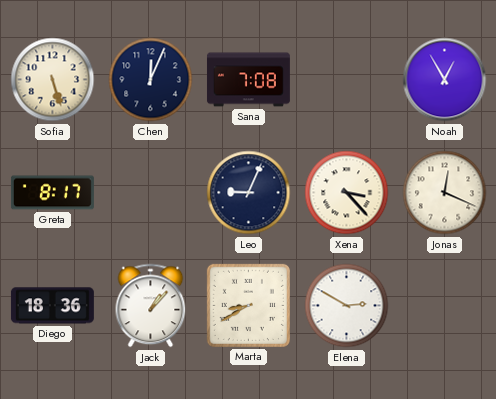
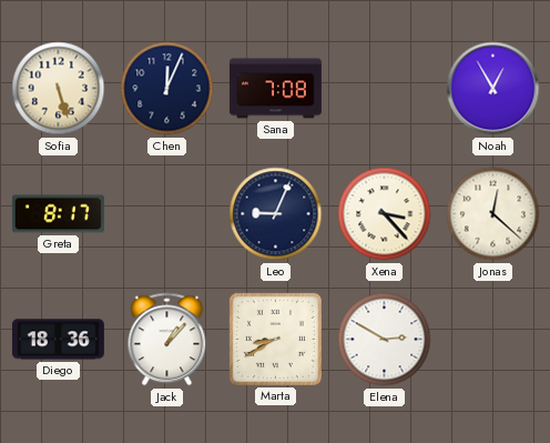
Jonas: 12:19 -> 12:22 (493, 214)
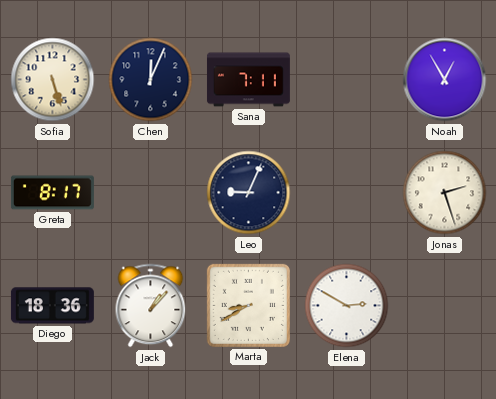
Sana: 7:08 -> 7:11 (248, 80)
Xena: 3:23 -> none (385, 214)
Jonas: 12:22 -> 2:27 (445, 193)
